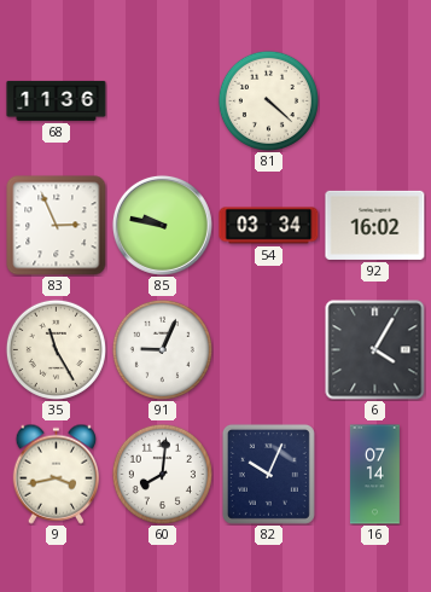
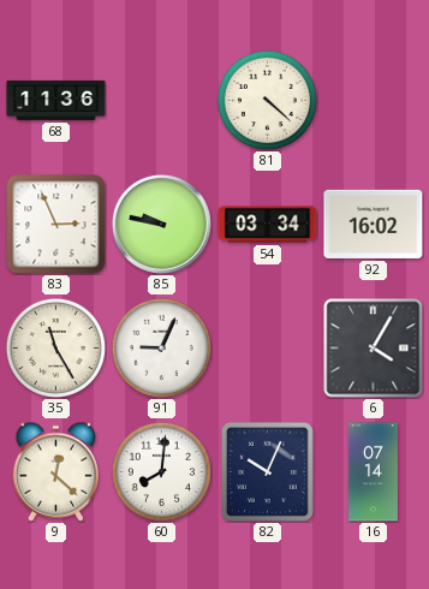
9: 3:43 -> 12:22 (56, 471)
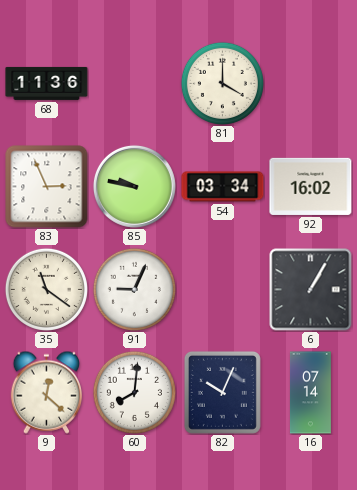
81: 4:22 -> 4:00 (222, 83)
35: 11:25 -> 11:21 (46, 289)
6: 4:05 -> 1:05 (311, 290)
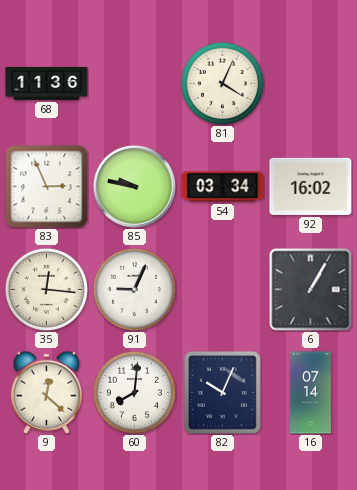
81: 4:00 -> 4:04 (222, 83)
35: 11:21 -> 12:16 (46, 289)
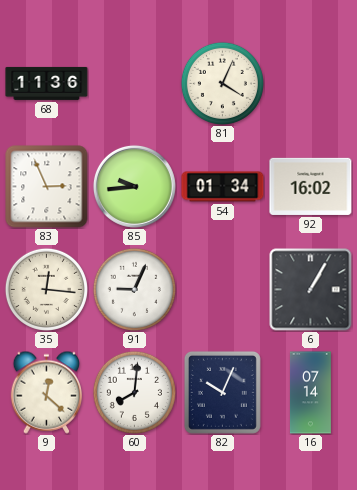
85: 9:47 -> 9:44 (134, 186)
54: 03:34 -> 01:34 (223, 187)
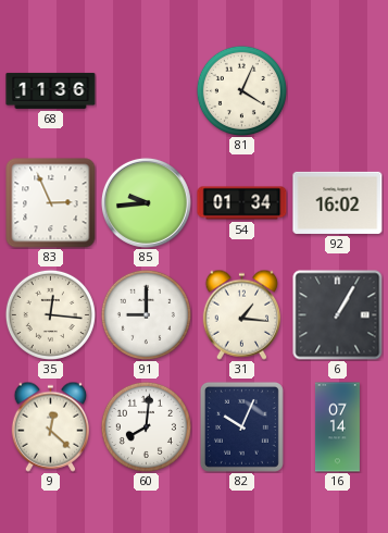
91: 9:04 -> 9:00 (146, 314)
31: none -> 1:16 (242, 314)
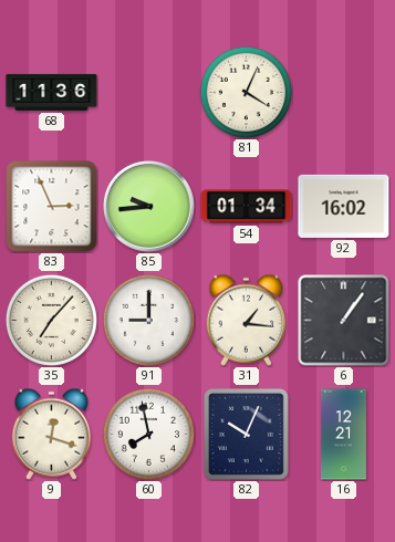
35: 12:16 -> 7:07 (51, 320)
6: 1:05 -> 1:06 (344, 321)
9: 12:22 -> 12:18 (52, 434)
60: 8:01 -> 7:58 (148, 434)
16: 07:14 -> 12:21 (343, 435)
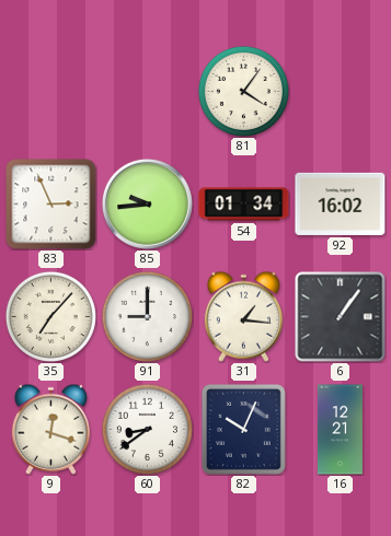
68: 11:36 -> none (52, 92)
81: 4:04 -> 4:06 (243, 91)
60: 7:58 -> 8:39 (147, 429)
